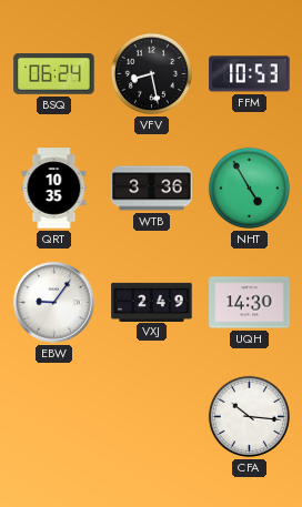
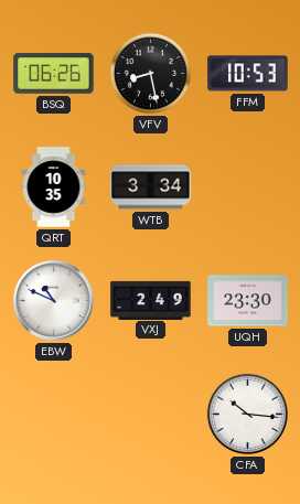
BSQ: 06:24 -> 06:26 (54, 74)
WTB: 3:36 -> 3:34 (151, 187)
NHT: 4:55 -> none (249, 187)
EBW: 9:06 -> 10:49 (54, 301)
UQH: 14:30 -> 23:30 (248, 301)
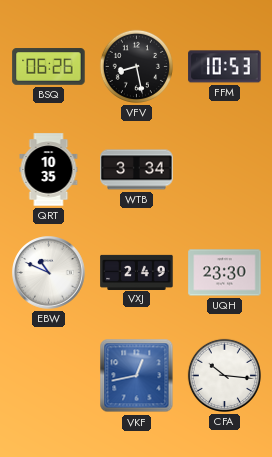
VKF: none -> 12:43 (137, 376)
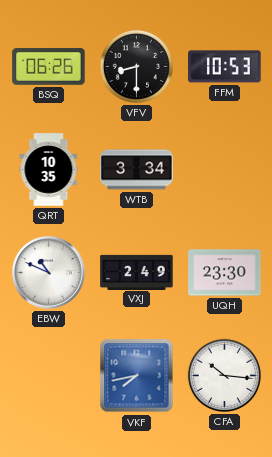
VFV: 8:28 -> 8:30 (136, 66)
VKF: 12:43 -> 7:43 (137, 376)
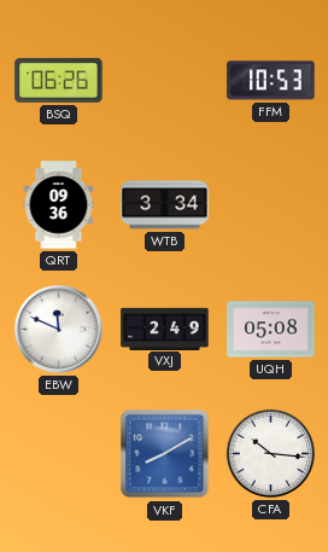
VFV: 8:30 -> none (136, 66)
QRT: 10:35 -> 09:36 (59, 205)
EBW: 10:49 -> 11:49 (59, 330)
UQH: 23:30 -> 05:08 (271, 330)
VKF: 7:43 -> 8:10 (165, 454)
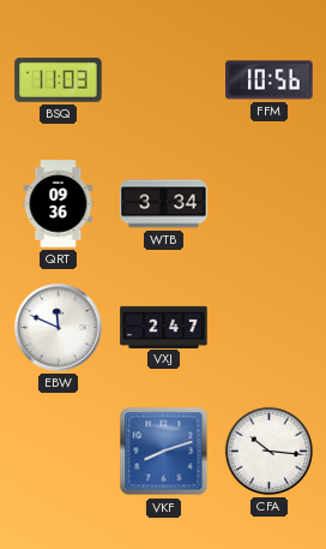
BSQ: 06:26 -> 11:03 (59, 80)
FFM: 10:53 -> 10:56 (270, 80)
VXJ: 2:49 -> 2:47 (164, 327)
UQH: 05:08 -> none (271, 330)
VKF: 8:10 -> 8:12 (164, 452)
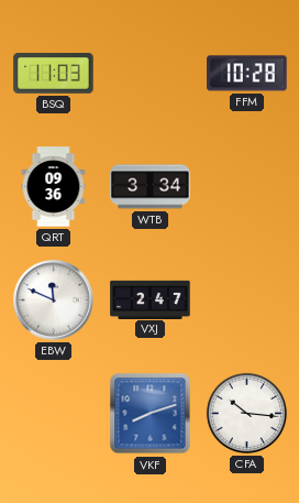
FFM: 10:56 -> 10:28 (247, 74)
